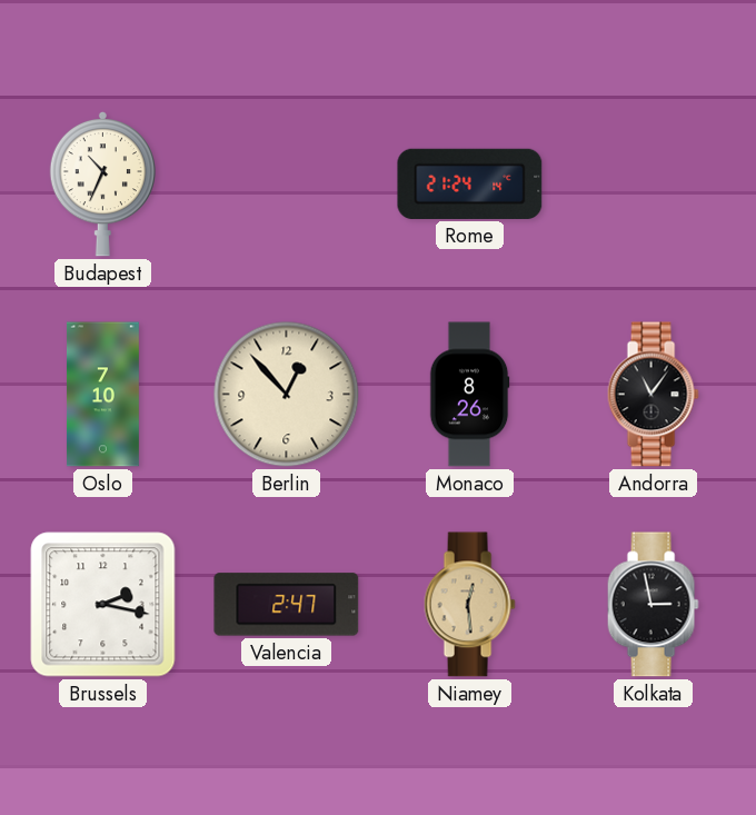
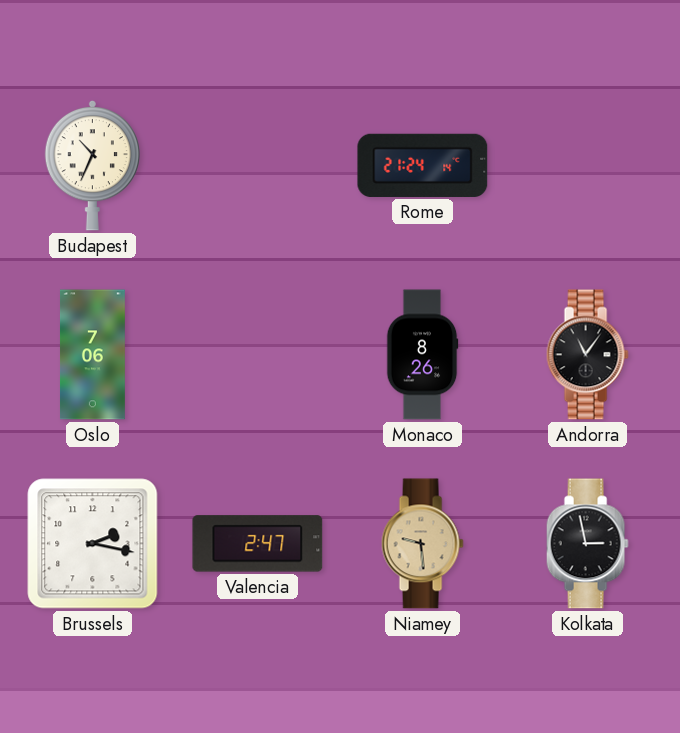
Oslo: 7:10 -> 7:06 (92, 355)
Berlin: 12:53 -> none (287, 395)
Niamey: 12:29 -> 9:29 (422, 544)
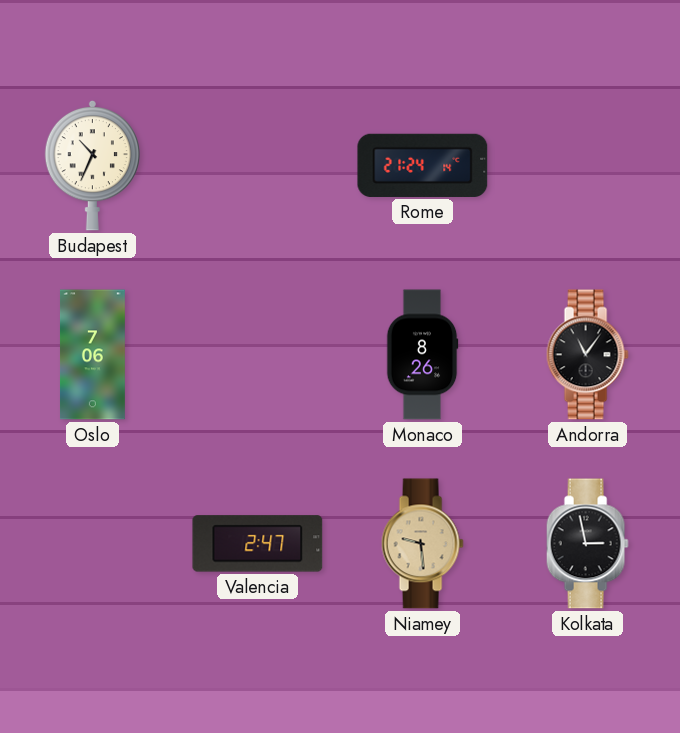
Brussels: 2:17 -> none (93, 544)
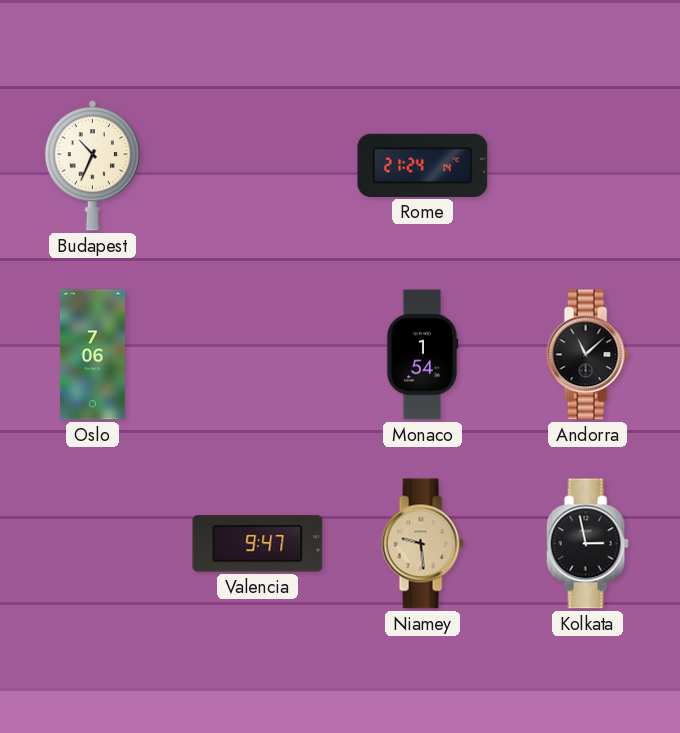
Monaco: 8:26 -> 1:54 (422, 355)
Andorra: 11:06 -> 11:08 (587, 355)
Valencia: 2:47 -> 9:47 (258, 544)
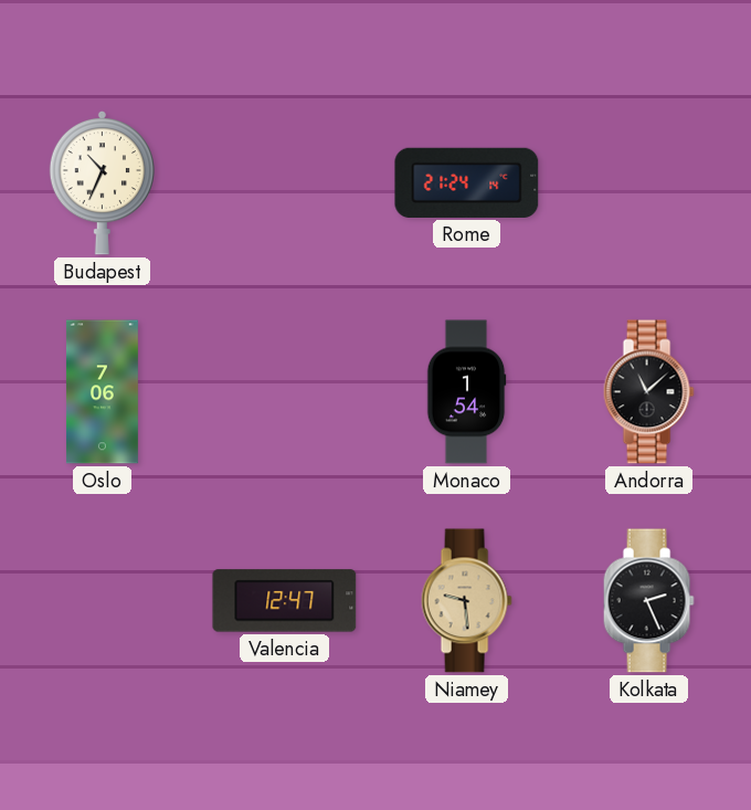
Valencia: 9:47 -> 12:47 (285, 601)
Kolkata: 2:58 -> 2:26 (648, 601)
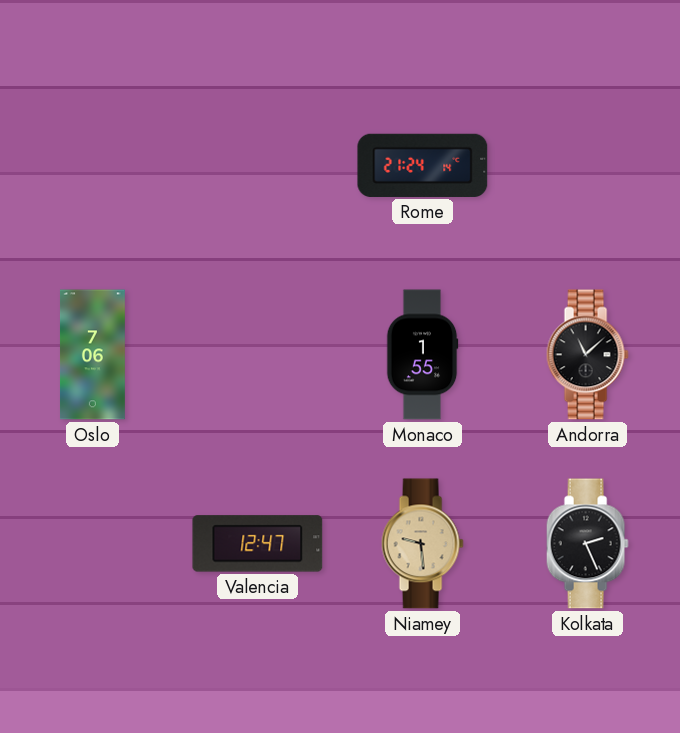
Budapest: 10:34 -> none (102, 182)
Monaco: 1:54 -> 1:55 (422, 355)
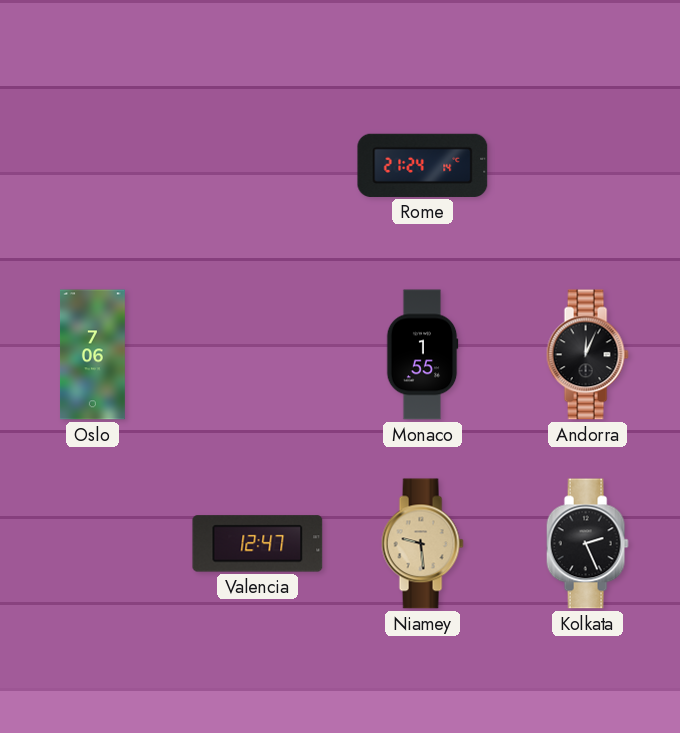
Andorra: 11:08 -> 12:04 (587, 355)
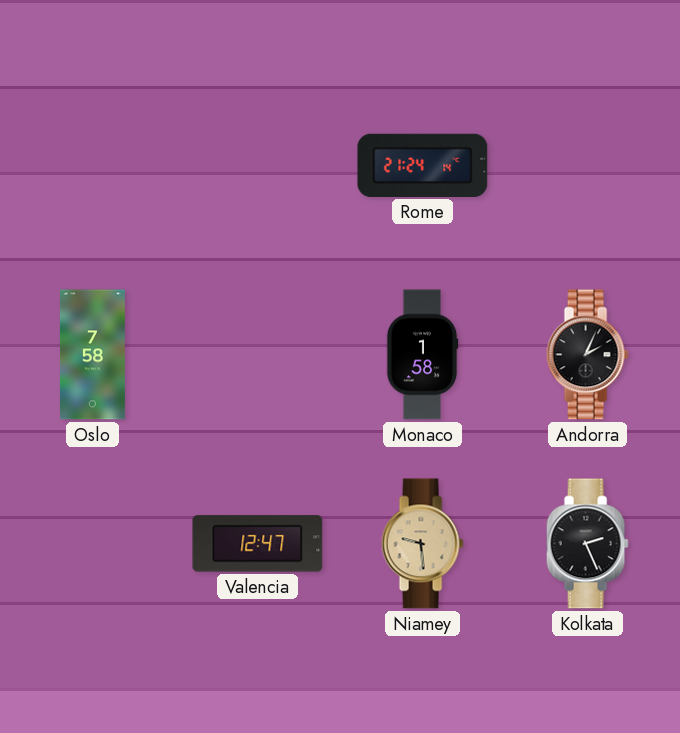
Oslo: 7:06 -> 7:58 (92, 355)
Monaco: 1:55 -> 1:58 (422, 355)
Andorra: 12:04 -> 2:04 (587, 355)
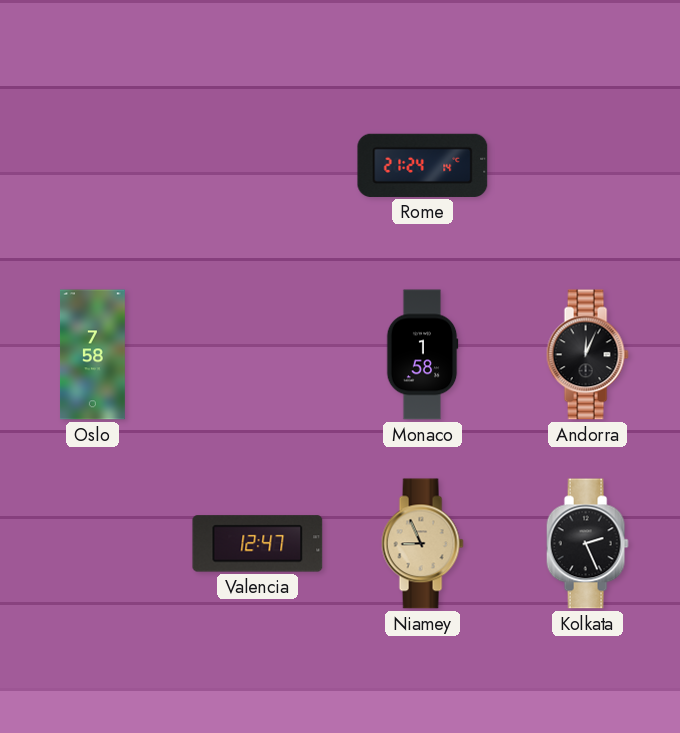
Andorra: 2:04 -> 12:04 (587, 355)
Niamey: 9:29 -> 8:56 (422, 544)
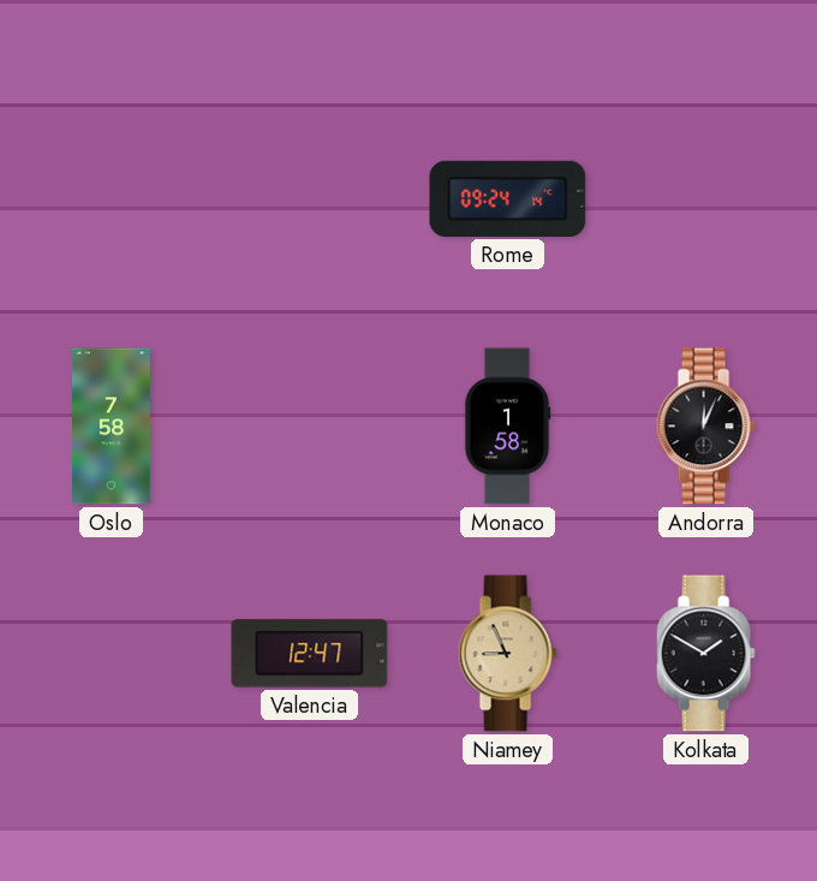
Rome: 21:24 -> 09:24 (508, 198)
Kolkata: 2:26 -> 1:50 (705, 654)
